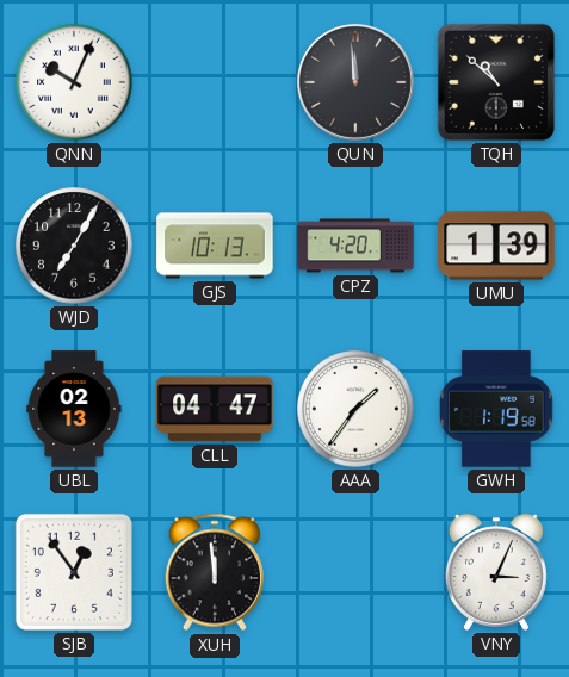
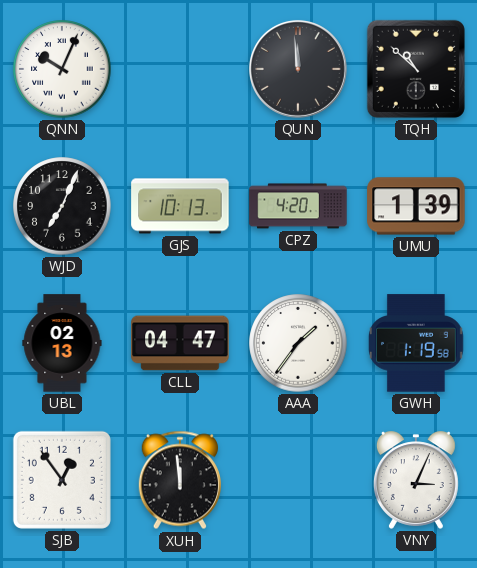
WJD: 7:05 -> 7:04 (62, 206)
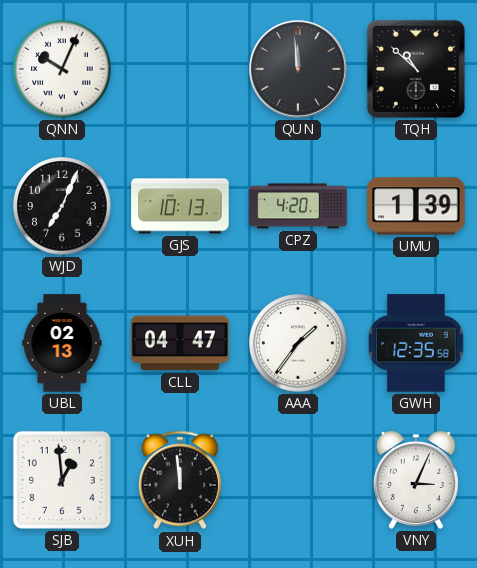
GWH: 1:19 -> 12:35 (417, 343)
SJB: 12:54 -> 12:59 (62, 480)
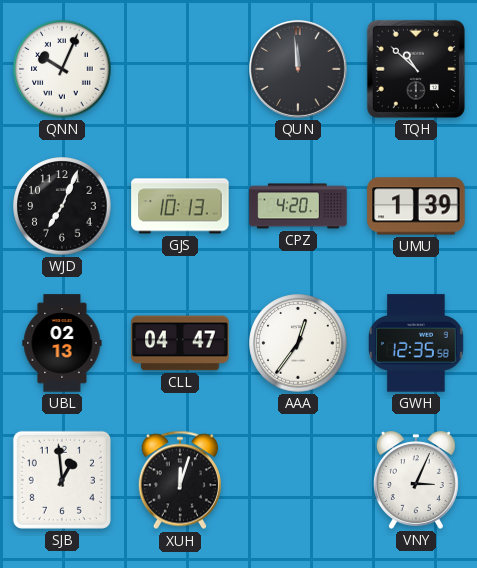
AAA: 1:36 -> 12:36 (298, 343)
XUH: 11:59 -> 12:03 (180, 480)
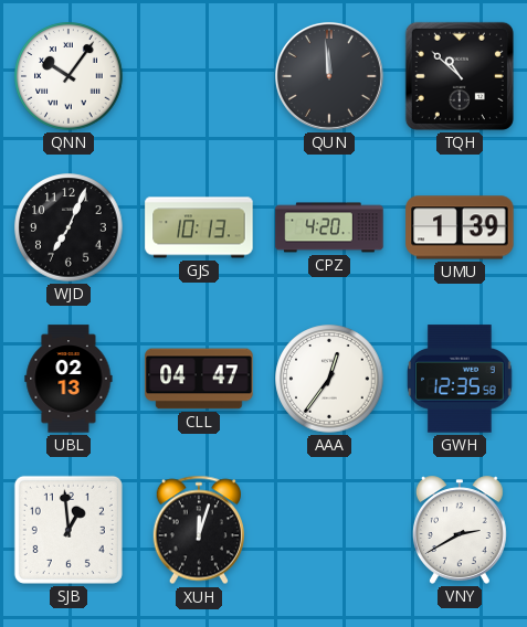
QNN: 10:04 -> 10:06 (68, 76)
VNY: 3:04 -> 2:40 (460, 530)
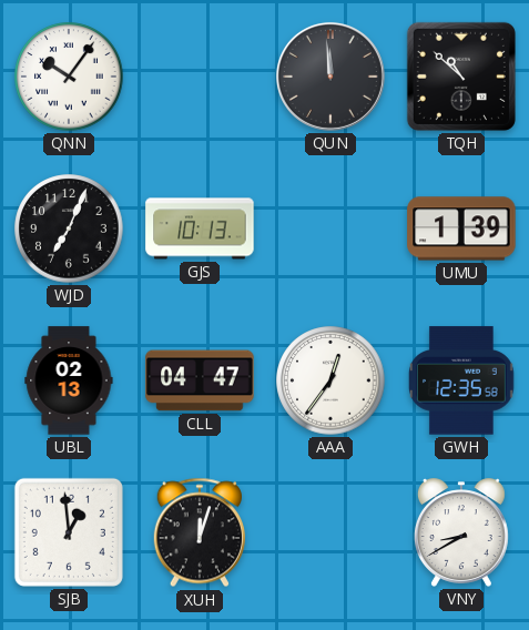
CPZ: 4:20 -> none (329, 227)
VNY: 2:40 -> 8:40 (461, 532)
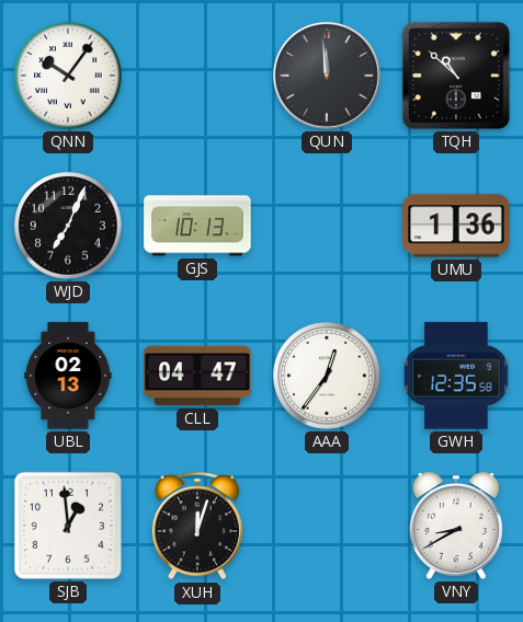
UMU: 1:39 -> 1:36 (456, 226)
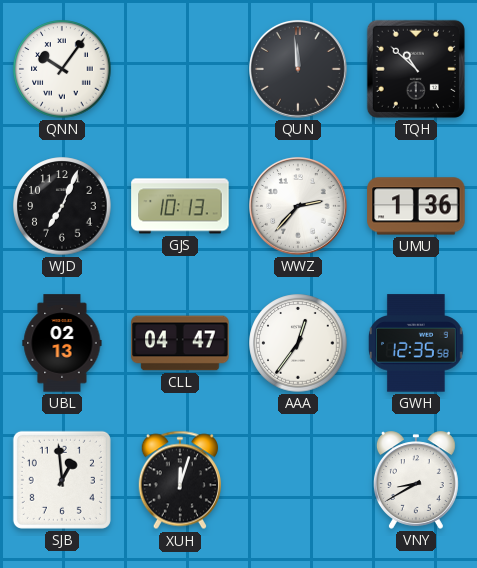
WWZ: none -> 2:37 (298, 206)
